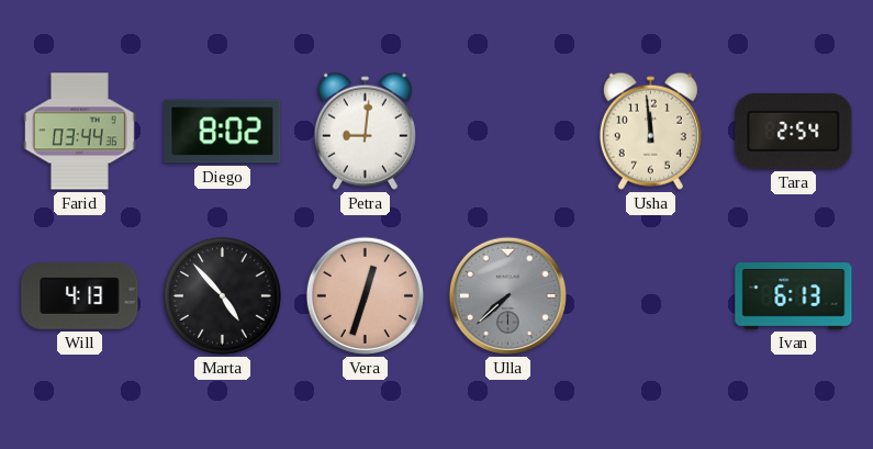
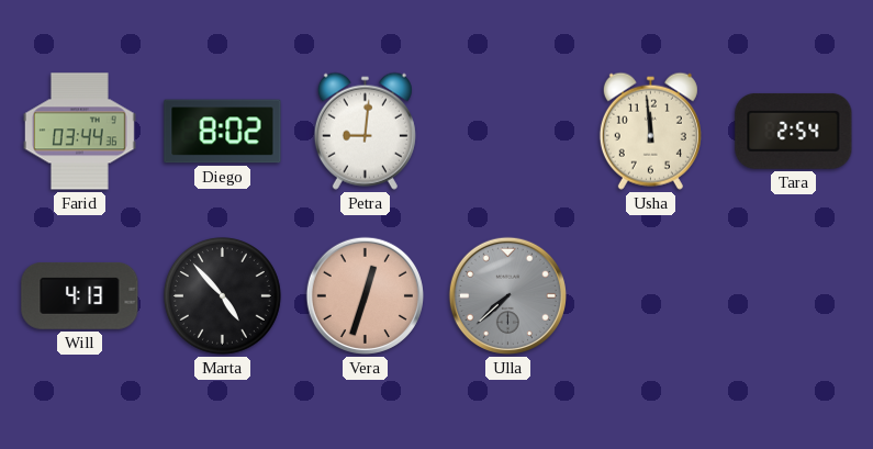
Ivan: 6:13 -> none (794, 296)
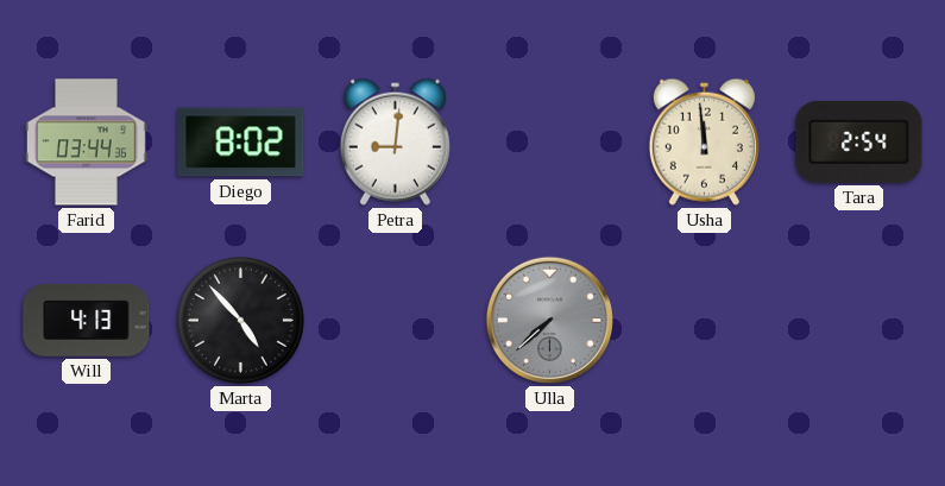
Vera: 12:33 -> none (365, 295)
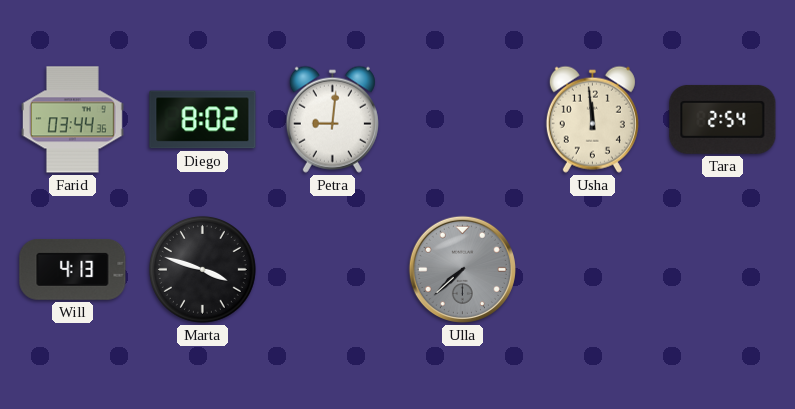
Marta: 4:53 -> 3:48 (202, 269)
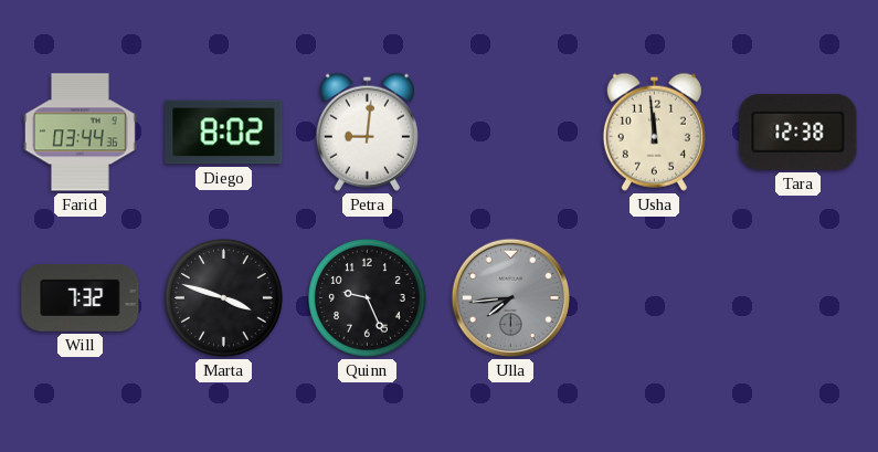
Tara: 2:54 -> 12:38 (798, 132)
Will: 4:13 -> 7:32 (81, 297)
Quinn: none -> 9:26 (367, 297)
Ulla: 7:38 -> 7:44 (510, 297)
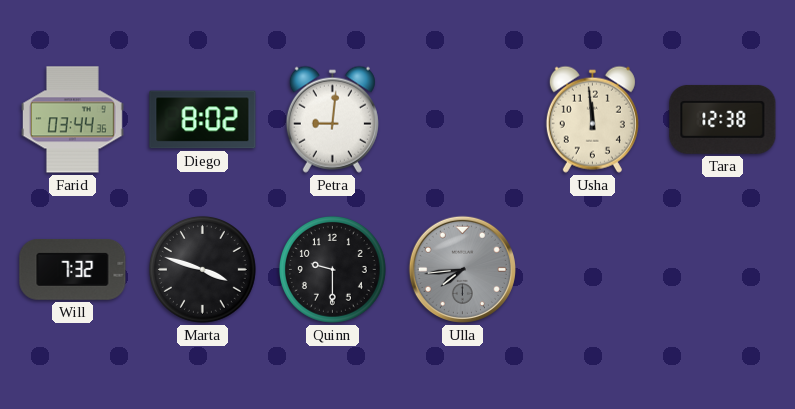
Quinn: 9:26 -> 9:30 (332, 269)
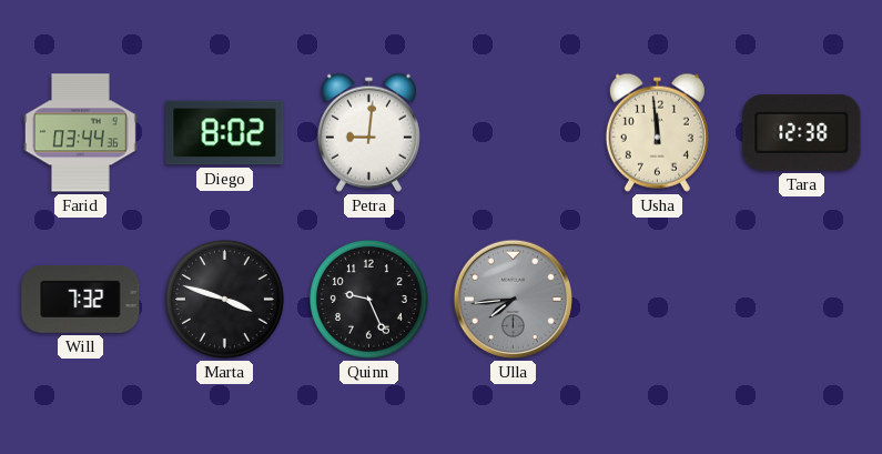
Quinn: 9:30 -> 9:26 (368, 299)
